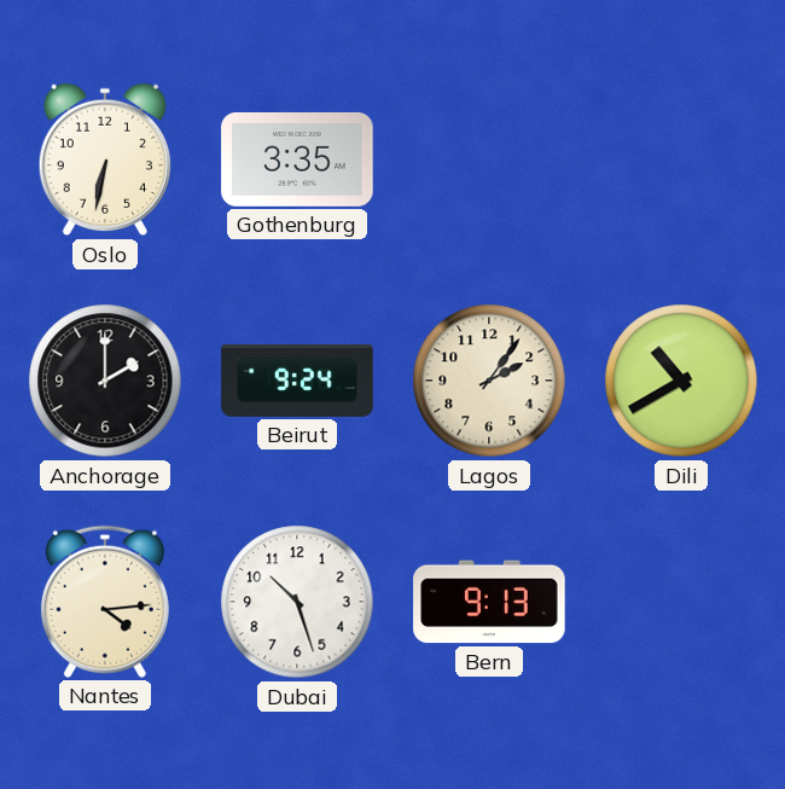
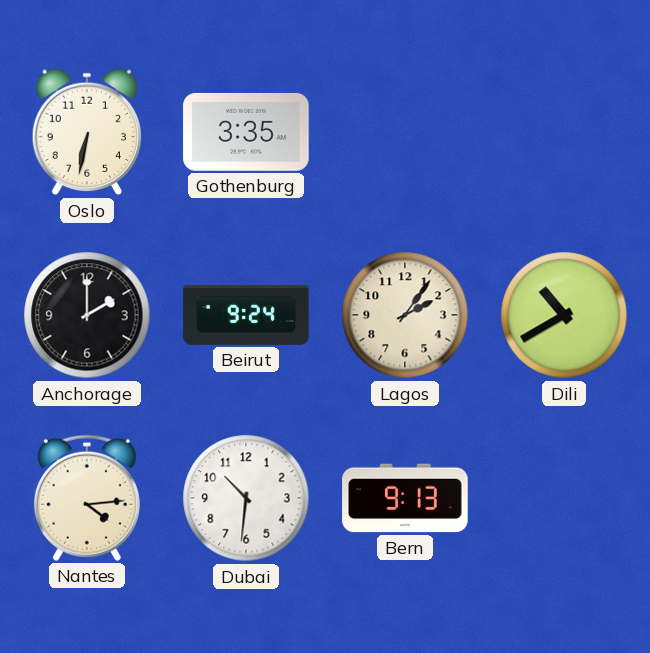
Dubai: 10:27 -> 10:31 (246, 498)
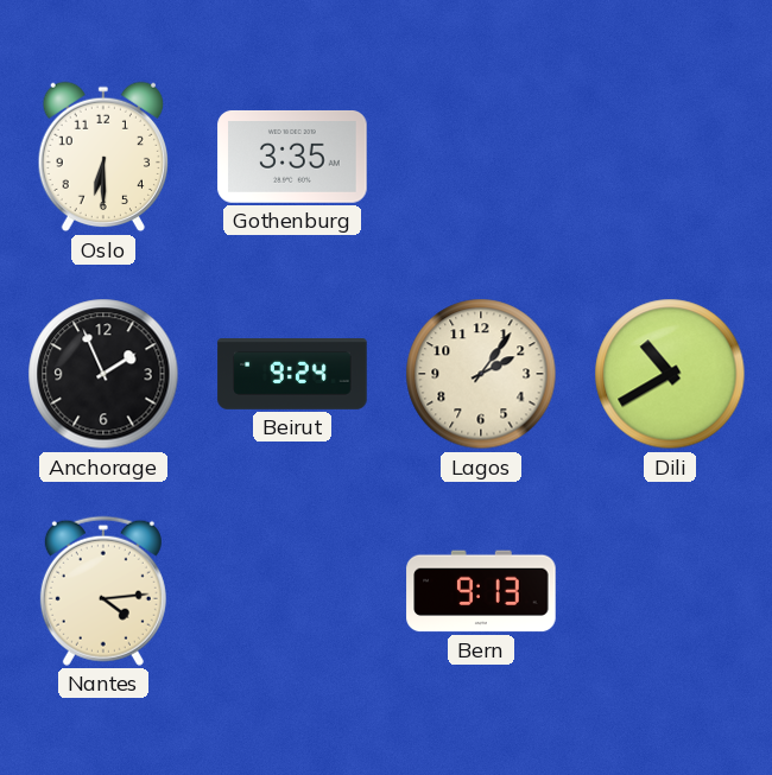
Oslo: 6:32 -> 6:30 (102, 157)
Anchorage: 2:00 -> 1:56 (103, 374)
Dubai: 10:31 -> none (246, 498)
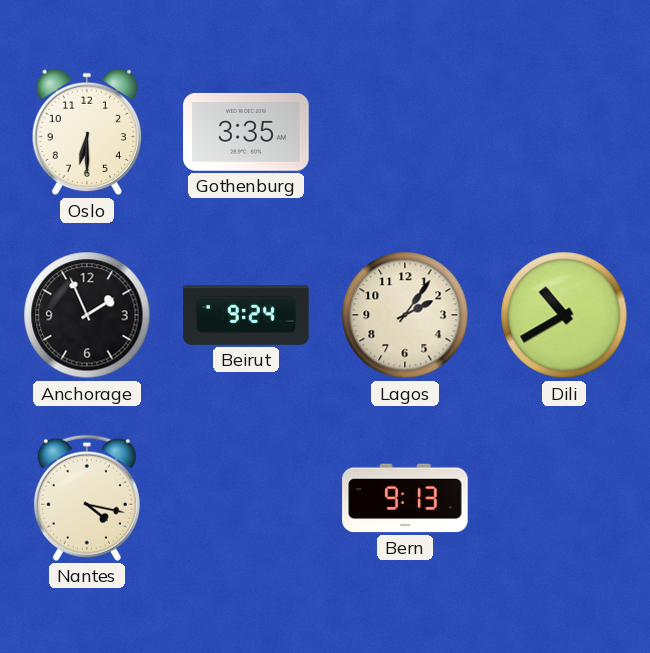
Nantes: 4:14 -> 4:17 (87, 498)
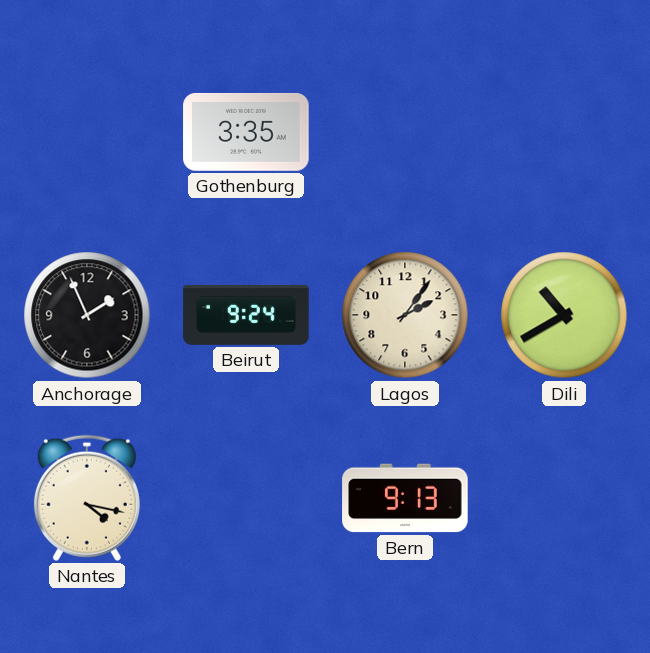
Oslo: 6:30 -> none (86, 132)
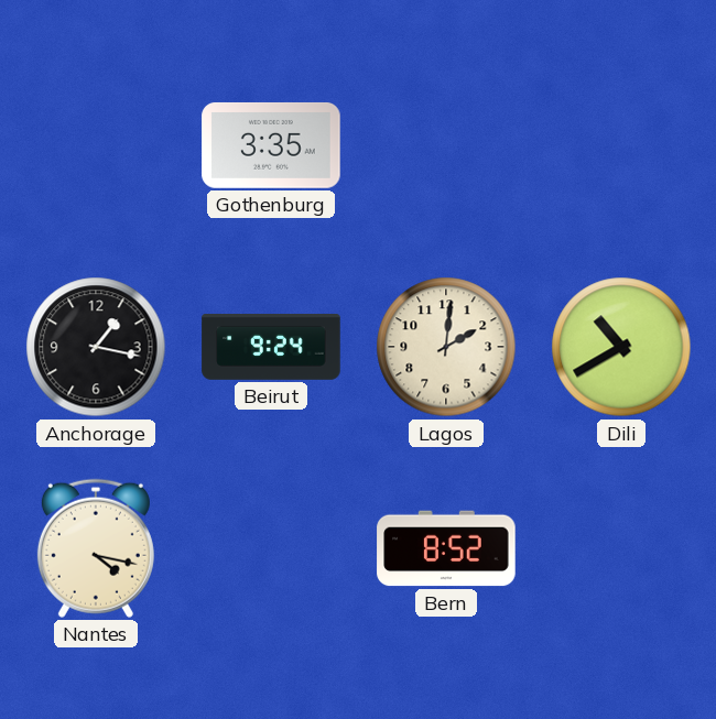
Anchorage: 1:56 -> 1:17 (96, 347)
Lagos: 2:06 -> 2:01 (446, 347)
Bern: 9:13 -> 8:52 (446, 548)
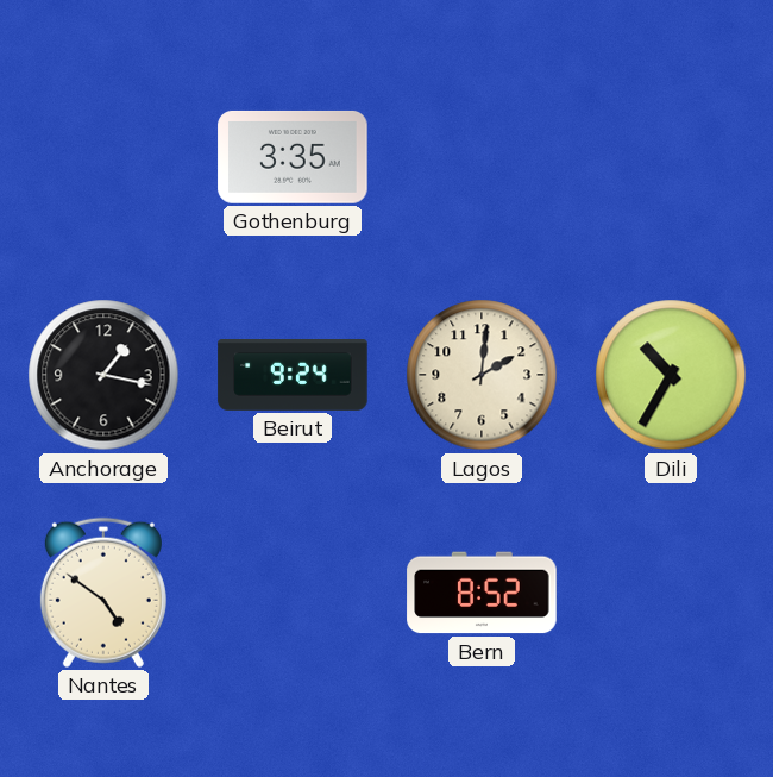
Dili: 10:40 -> 10:35 (671, 375)
Nantes: 4:17 -> 4:51 (103, 593)
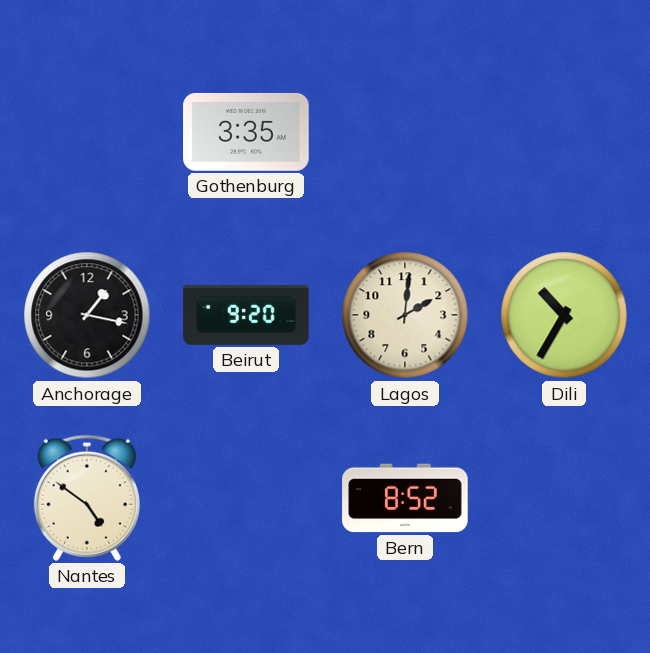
Beirut: 9:24 -> 9:20 (246, 316)
